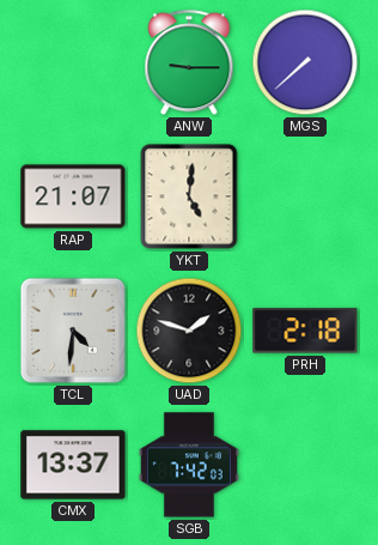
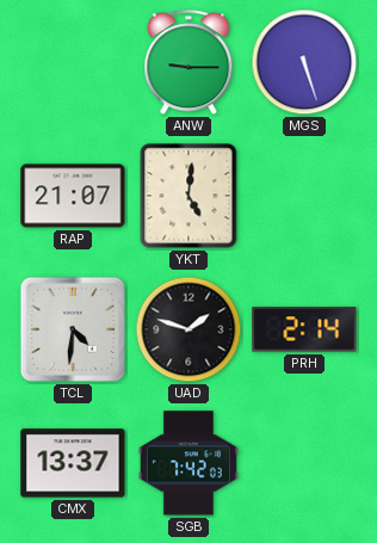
MGS: 7:38 -> 5:27 (304, 62)
PRH: 2:18 -> 2:14 (304, 329)
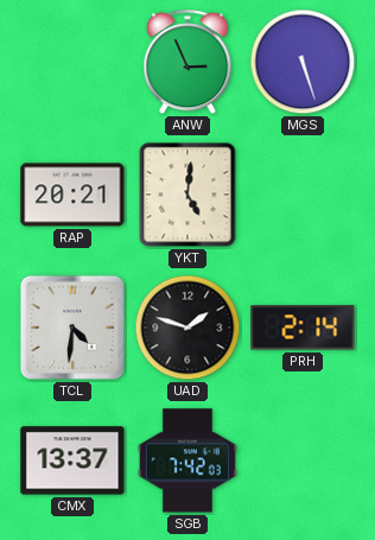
ANW: 9:15 -> 2:56 (188, 63)
RAP: 21:07 -> 20:21 (72, 195)
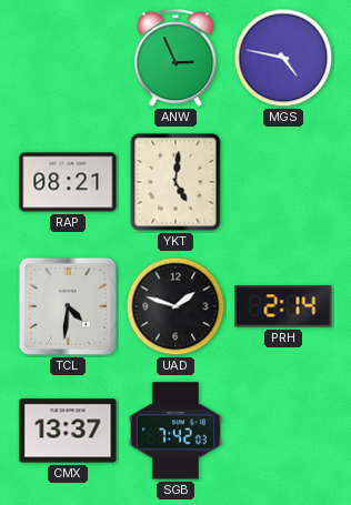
MGS: 5:27 -> 4:47 (283, 58)
RAP: 20:21 -> 08:21 (68, 182)
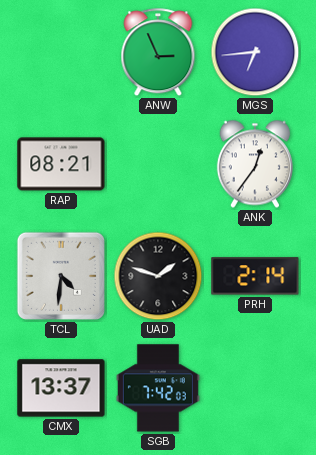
MGS: 4:47 -> 6:44 (255, 52)
YKT: 5:01 -> none (175, 182)
ANK: none -> 12:36 (255, 164)
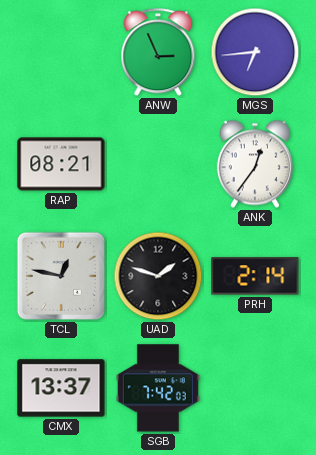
TCL: 4:31 -> 12:47 (61, 276)
